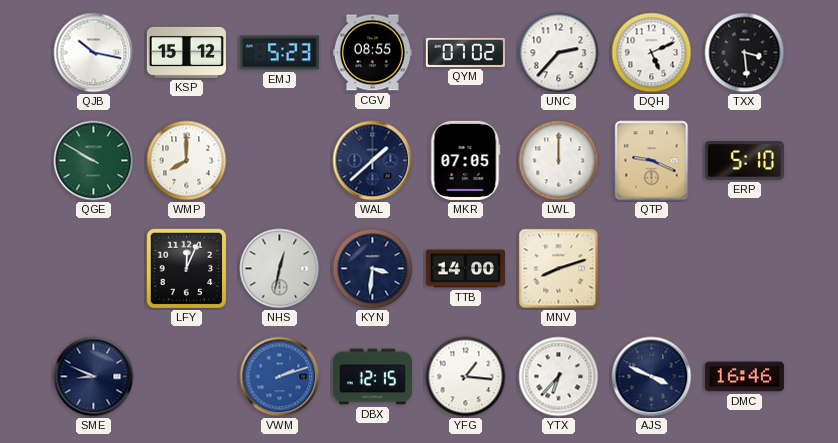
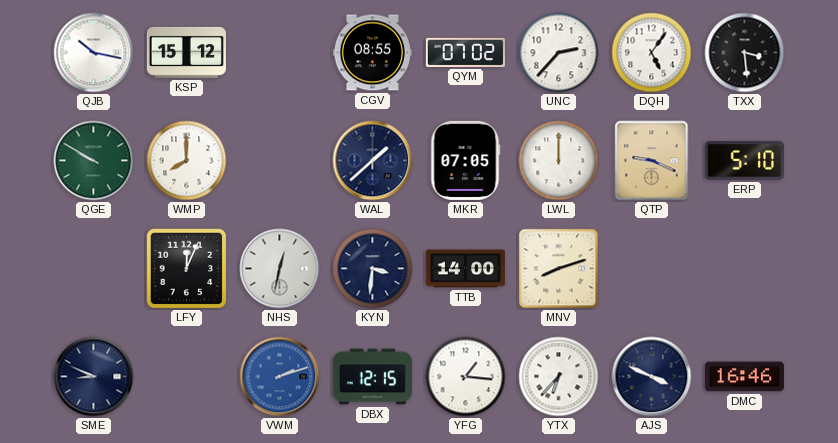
EMJ: 5:23 -> none (279, 53)
DQH: 5:11 -> 5:06 (652, 53)
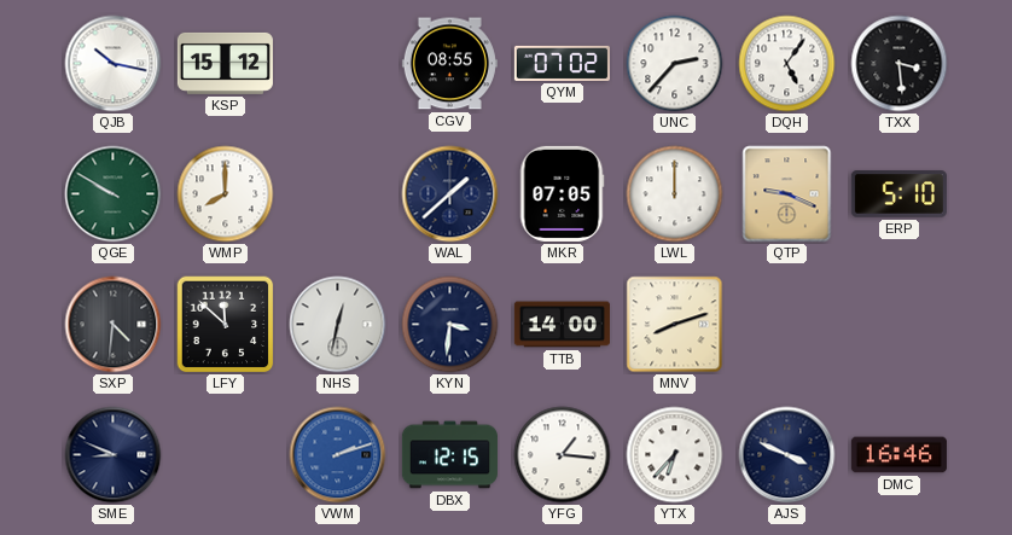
SXP: none -> 4:31 (114, 325)
LFY: 12:04 -> 11:52 (226, 325)
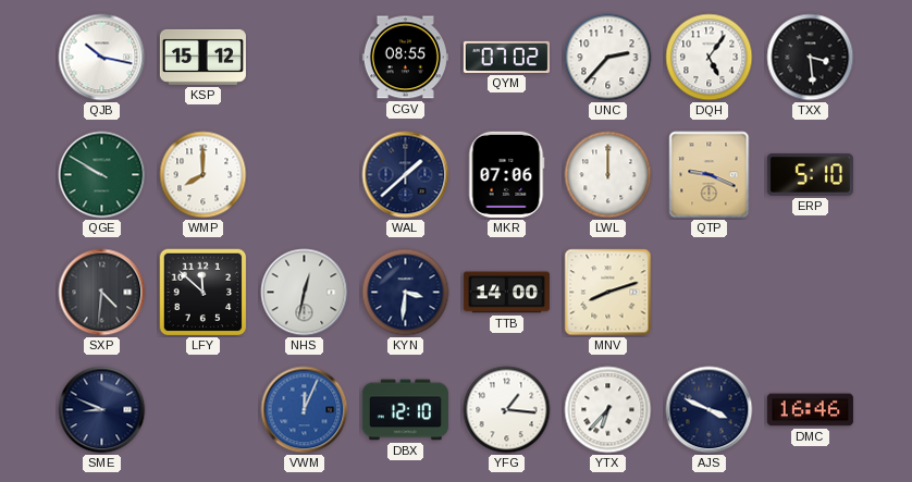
MKR: 07:05 -> 07:06 (506, 174)
VWM: 2:12 -> 12:04 (305, 410)
DBX: 12:15 -> 12:10 (405, 410)
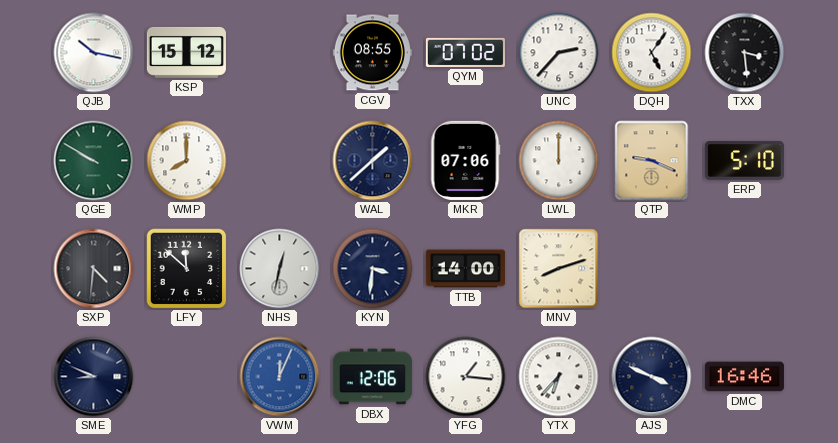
DBX: 12:10 -> 12:06 (372, 377)
